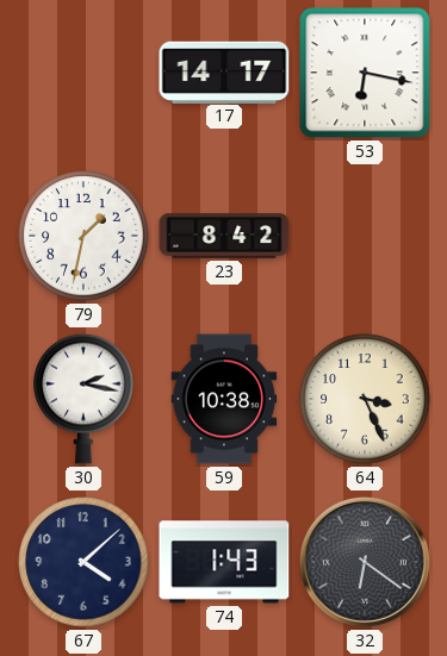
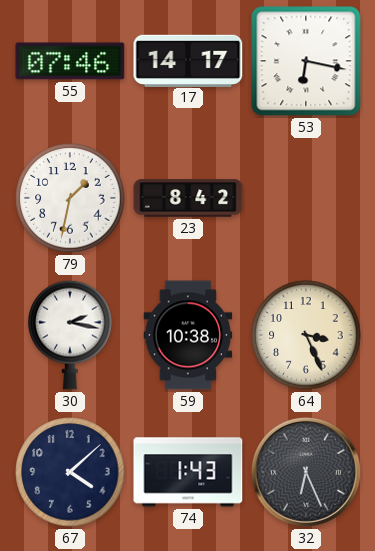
55: none -> 07:46 (70, 61)
32: 6:21 -> 6:26 (306, 472)
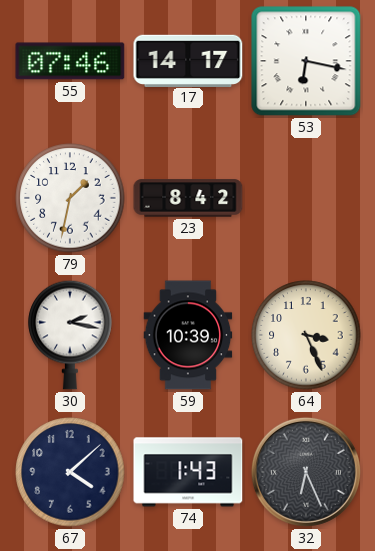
59: 10:38 -> 10:39 (188, 335)
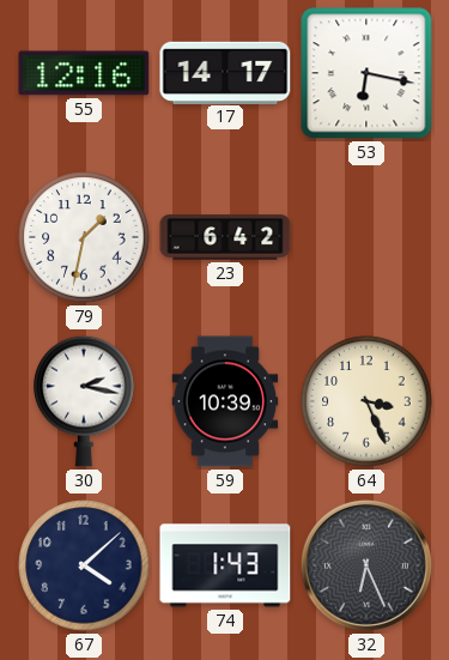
55: 07:46 -> 12:16 (84, 73)
23: 8:42 -> 6:42 (225, 237)
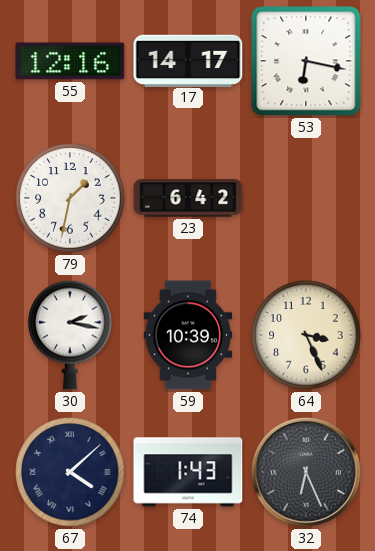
67 numerals: Arabic -> Roman (70, 472)
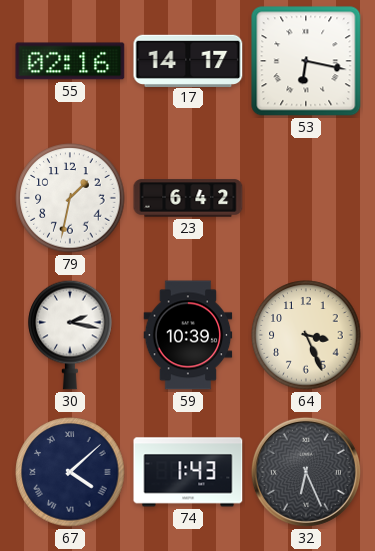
55: 12:16 -> 02:16 (70, 61)
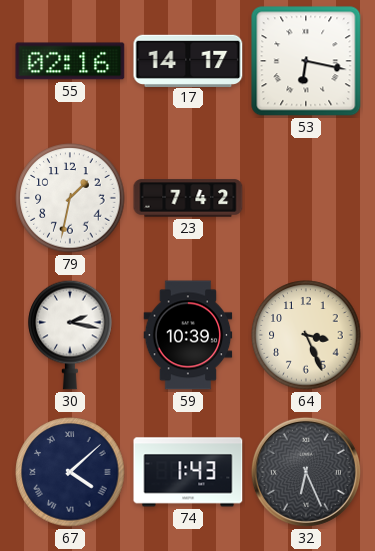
23: 6:42 -> 7:42 (188, 198)
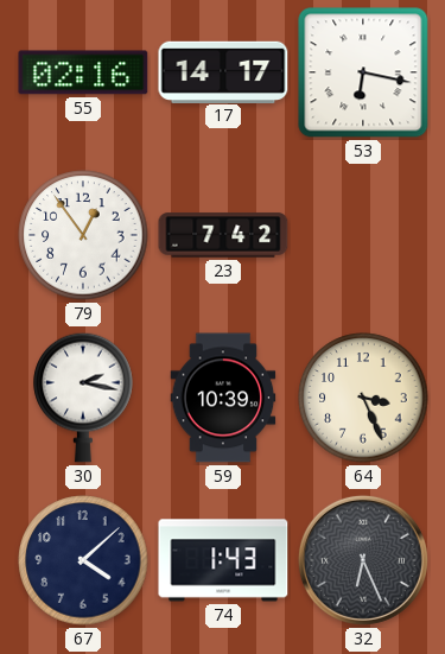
79: 1:32 -> 12:54 (83, 235)
67 numerals: Roman -> Arabic (83, 560)
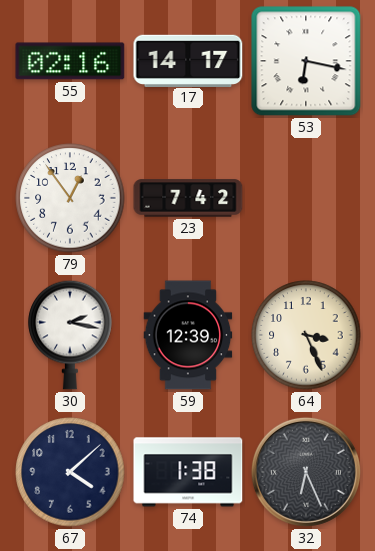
59: 10:39 -> 12:39 (188, 335)
74: 1:43 -> 1:38 (188, 472)
